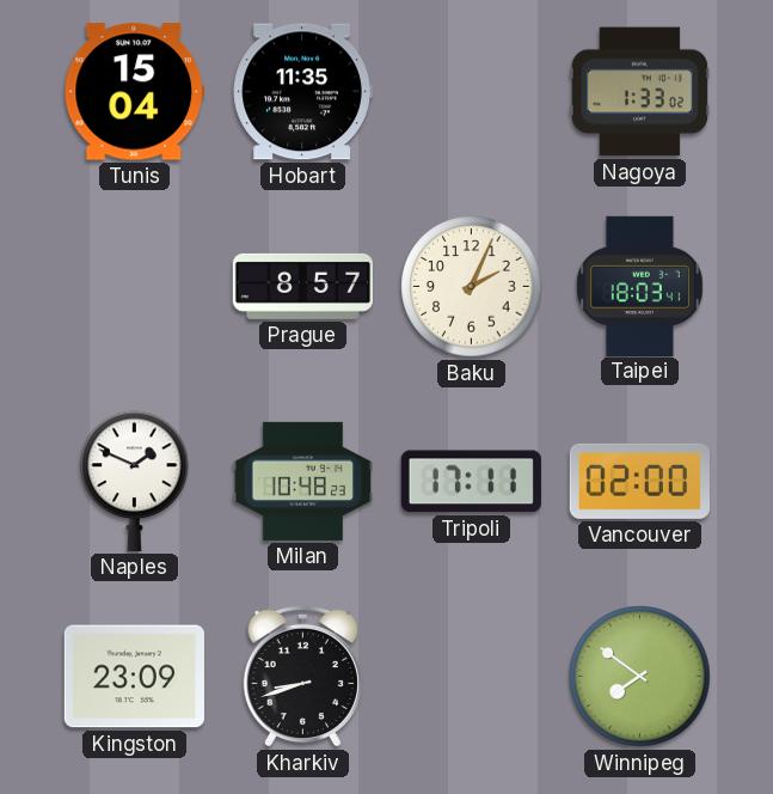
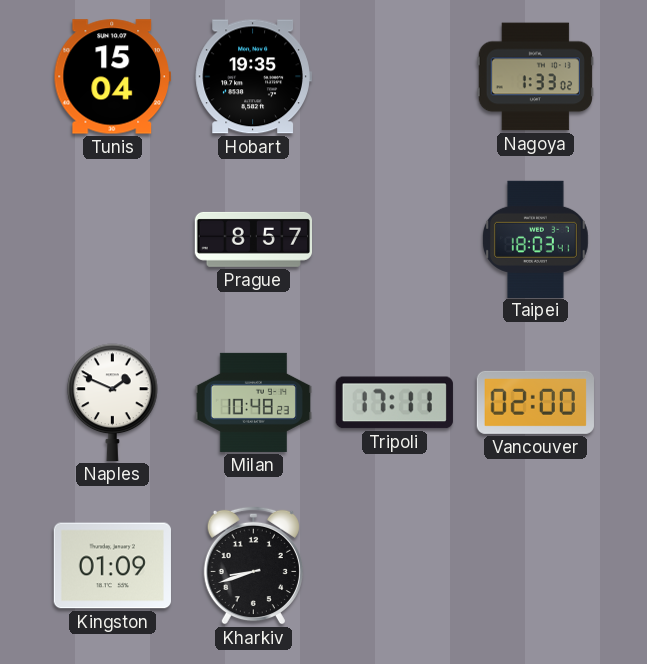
Hobart: 11:35 -> 19:35 (253, 77)
Baku: 2:04 -> none (472, 287)
Kingston: 23:09 -> 01:09 (112, 566)
Winnipeg: 7:51 -> none (640, 677)
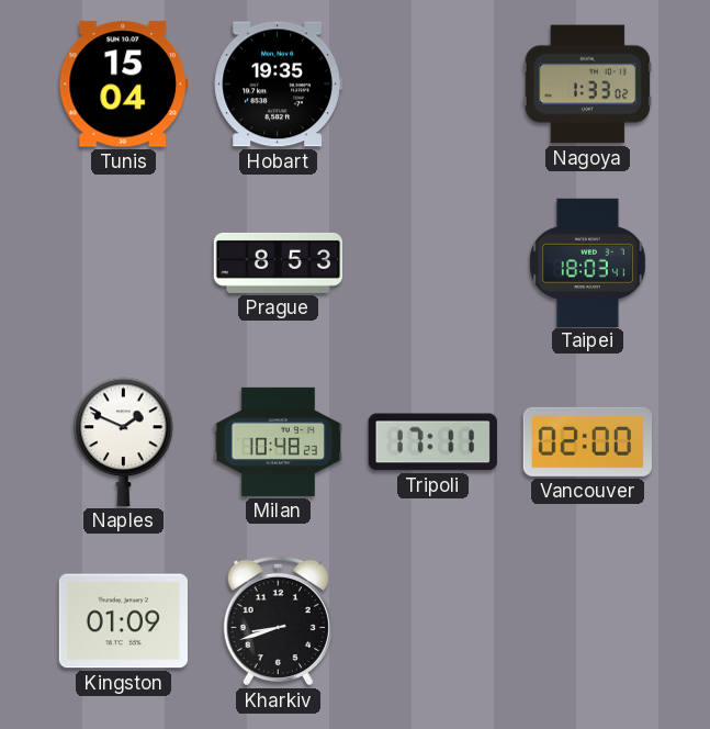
Prague: 8:57 -> 8:53 (278, 262)
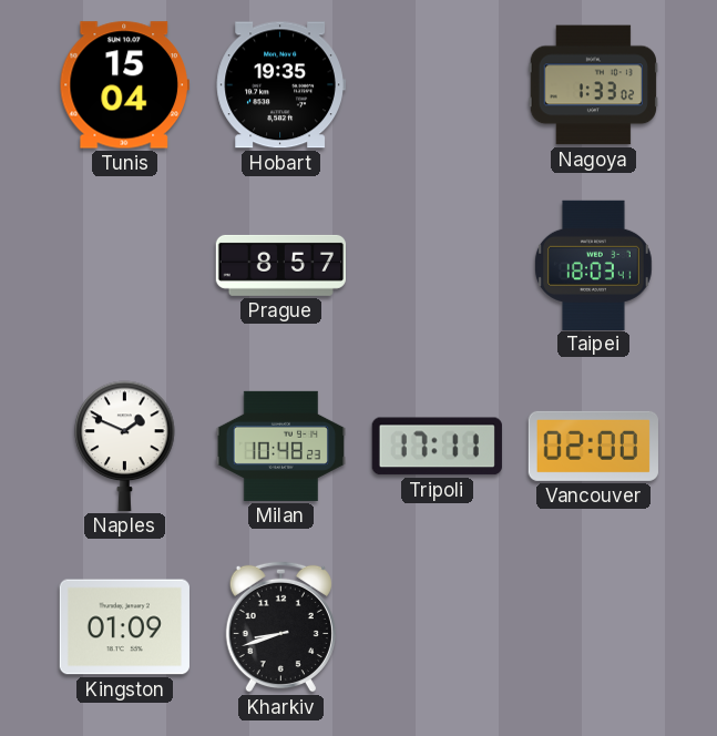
Prague: 8:53 -> 8:57 (280, 265)
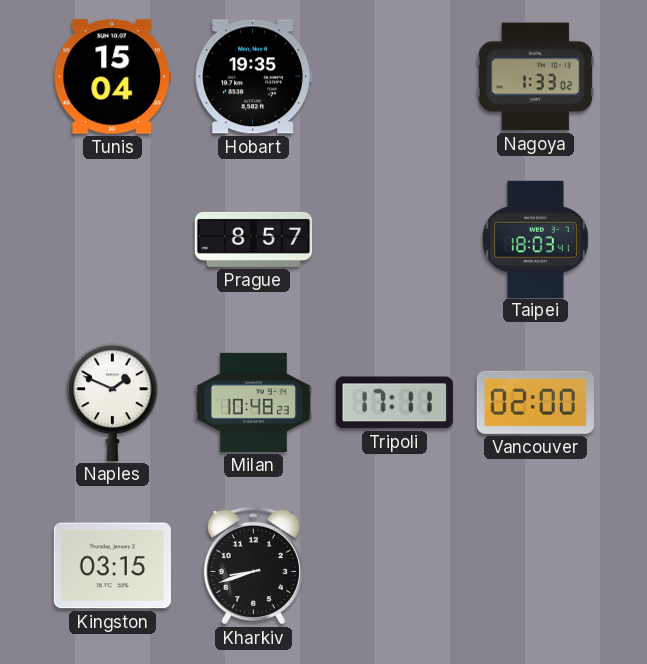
Kingston: 01:09 -> 03:15 (112, 566)
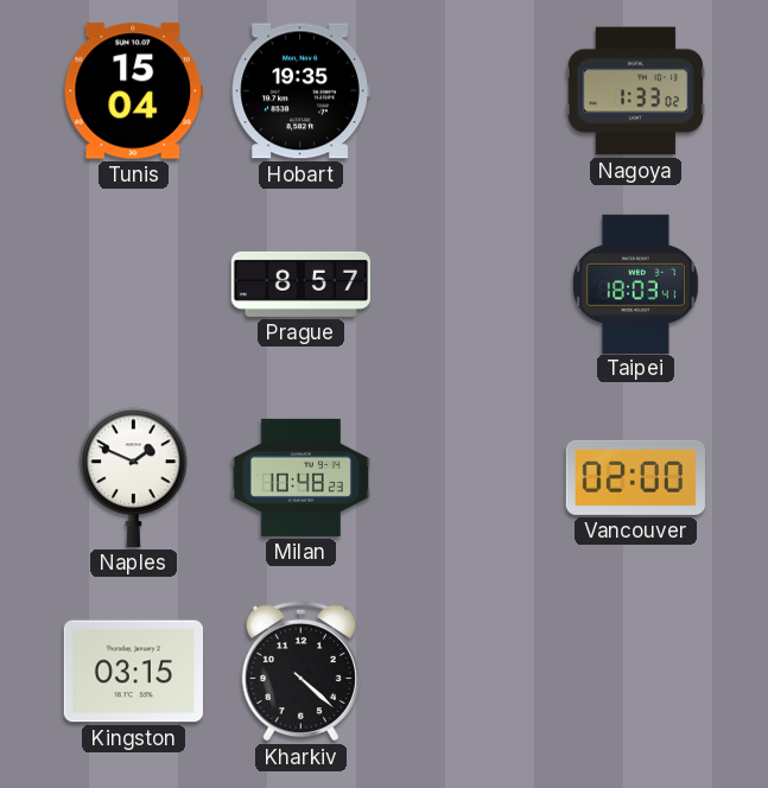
Tripoli: 17:11 -> none (394, 403)
Kharkiv: 8:42 -> 4:22 (300, 671)
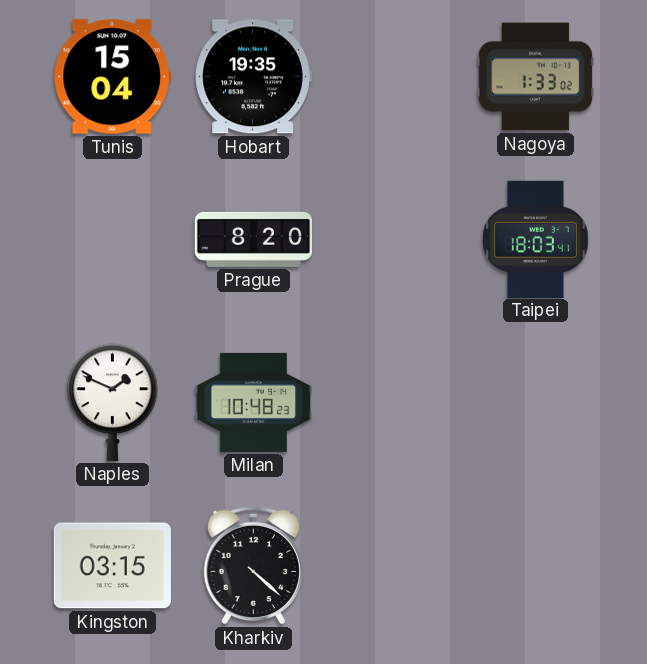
Prague: 8:57 -> 8:20 (253, 239)
Vancouver: 02:00 -> none (635, 477)
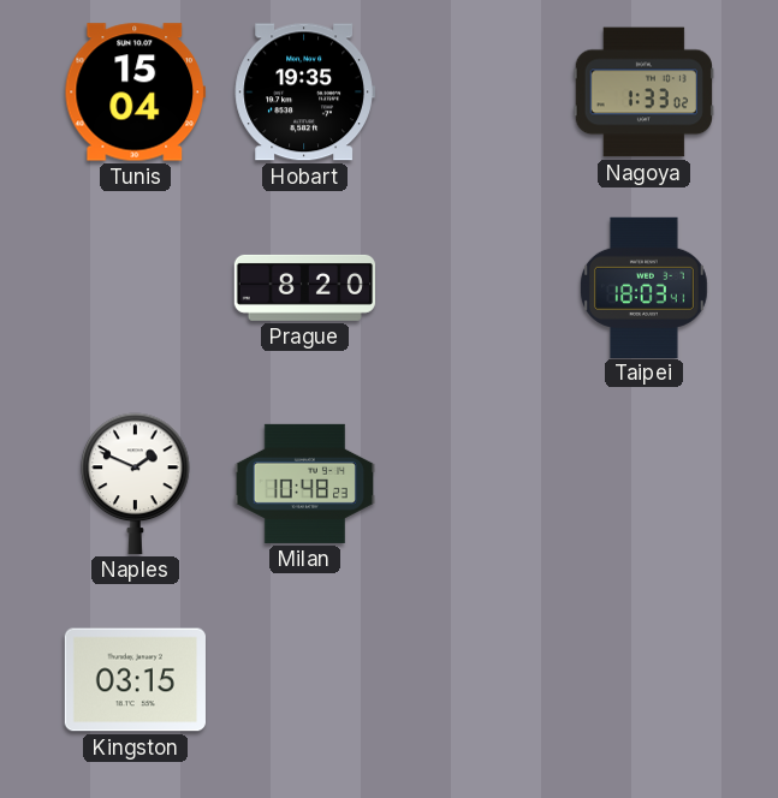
Kharkiv: 4:22 -> none (253, 565)
